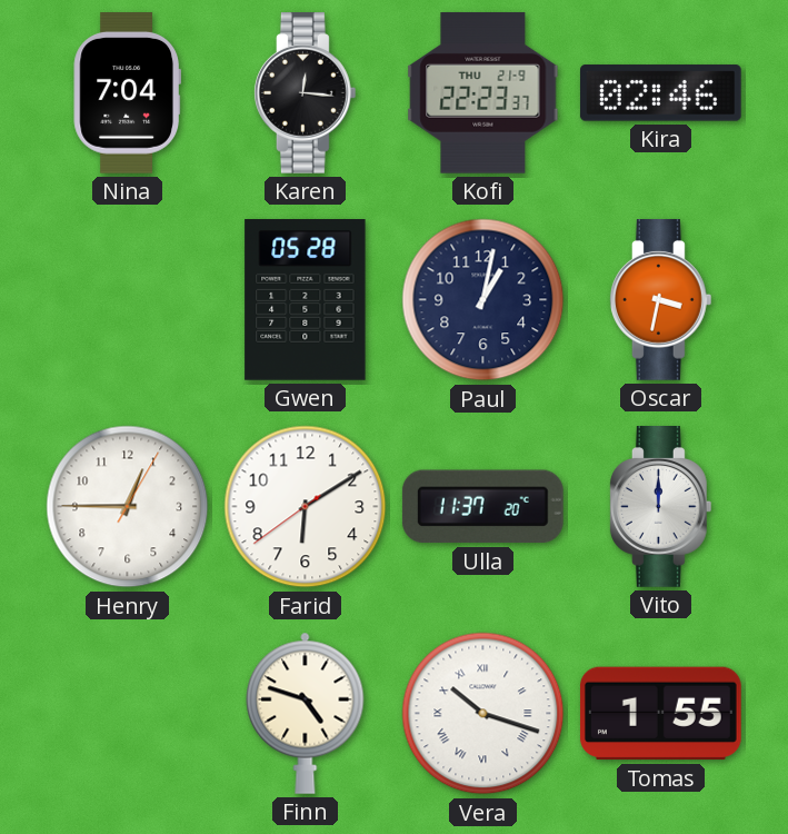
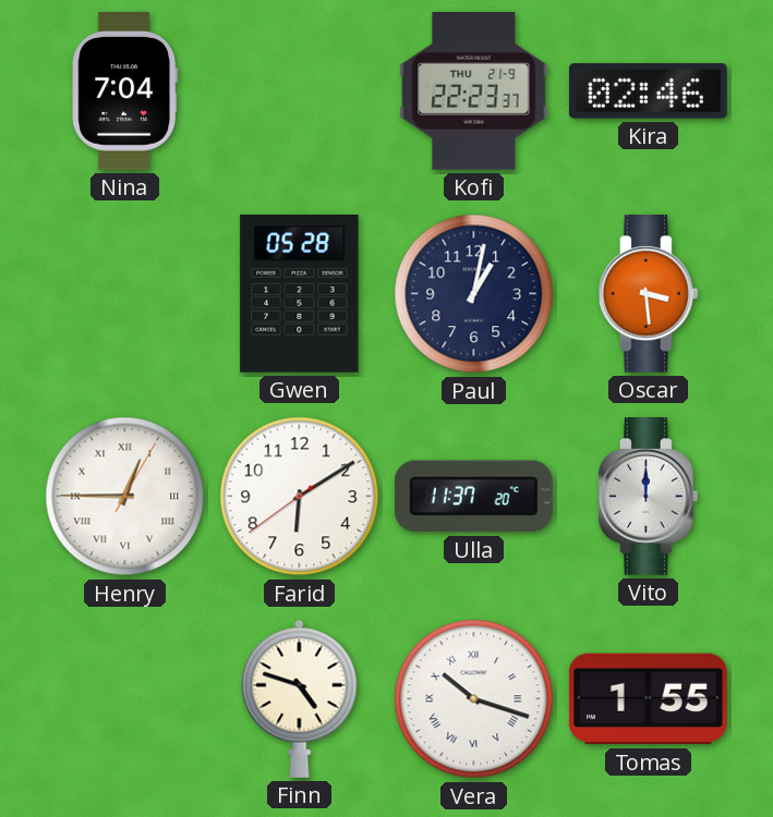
Karen: 12:16 -> none (305, 93)
Oscar: 3:32 -> 3:29 (648, 294)
Henry numerals: Arabic -> Roman (125, 497)
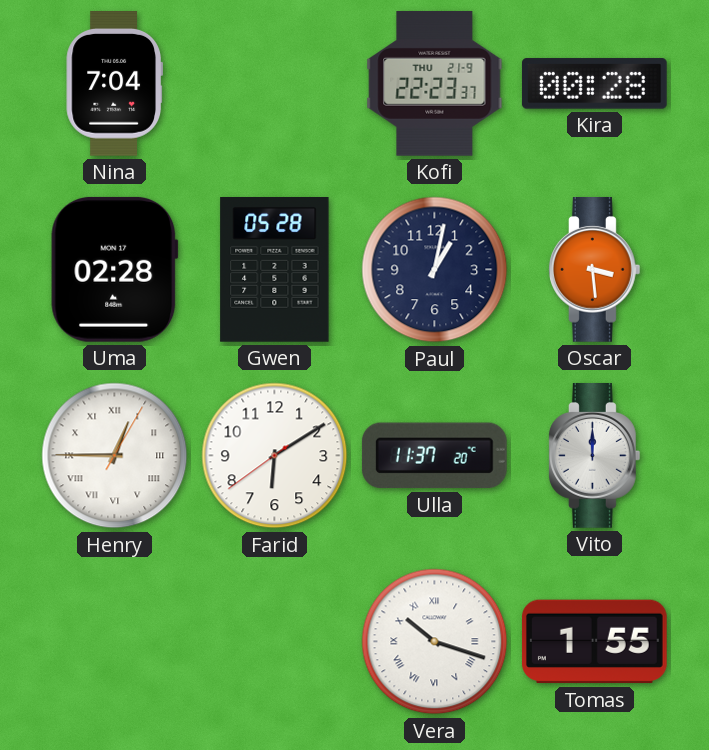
Kira: 02:46 -> 00:28 (594, 84)
Uma: none -> 02:28 (115, 269)
Finn: 4:48 -> none (300, 698)
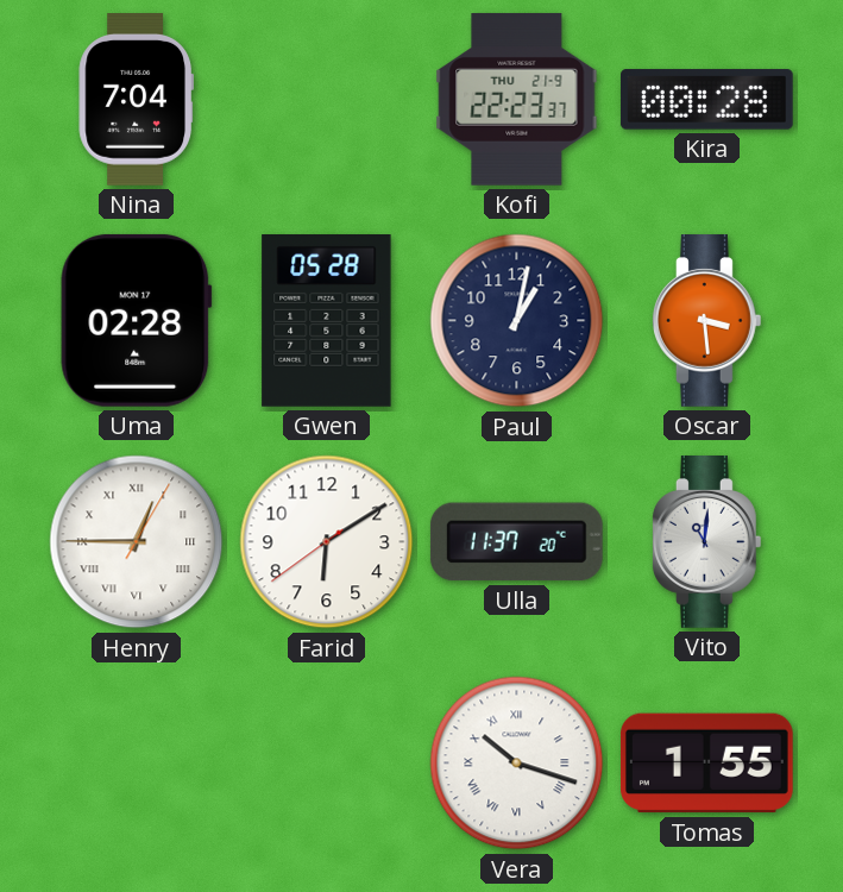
Vito: 12:00 -> 11:01 (706, 542)
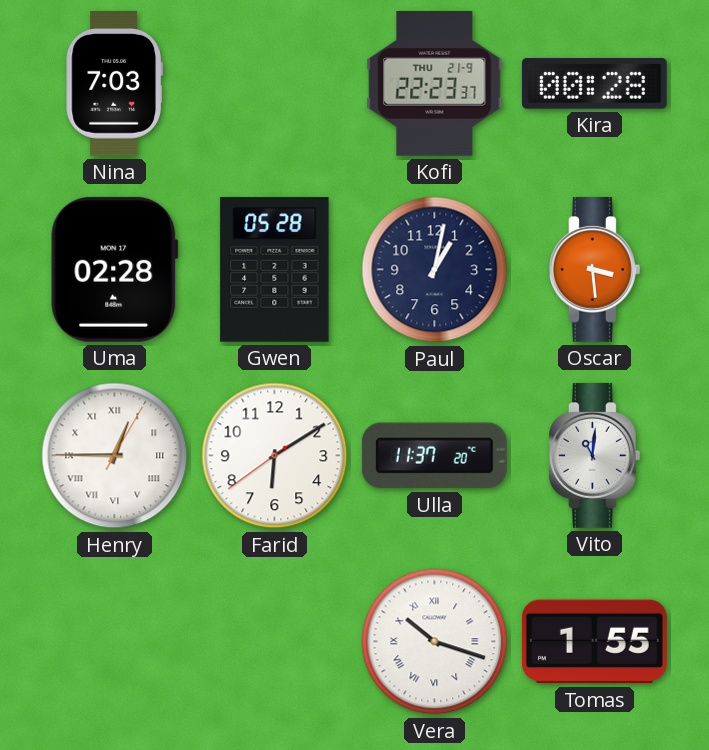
Nina: 7:04 -> 7:03 (114, 84)
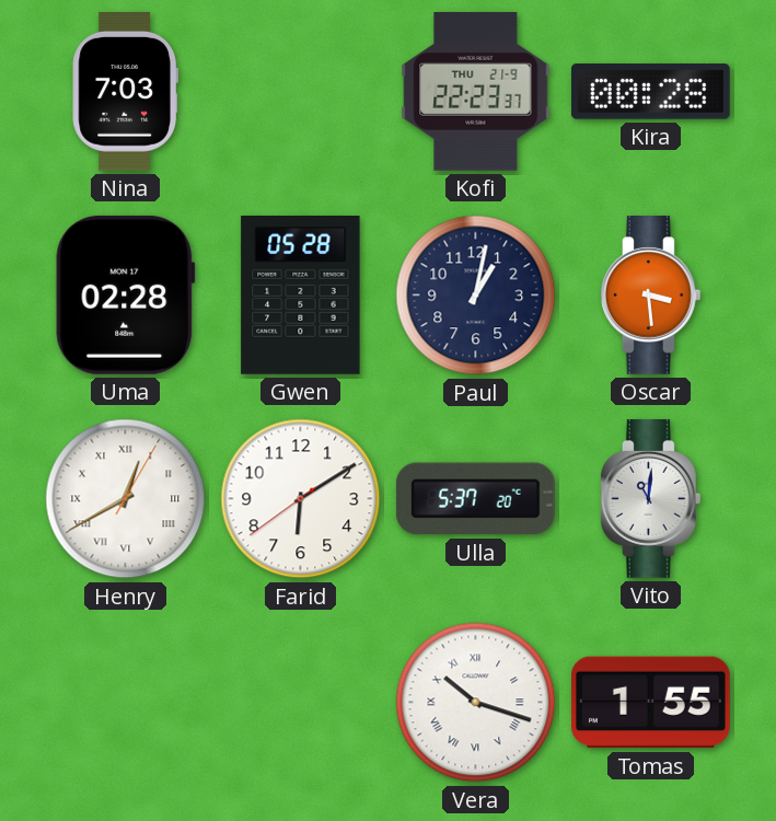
Henry: 12:45 -> 12:40 (126, 499)
Ulla: 11:37 -> 5:37 (475, 499)
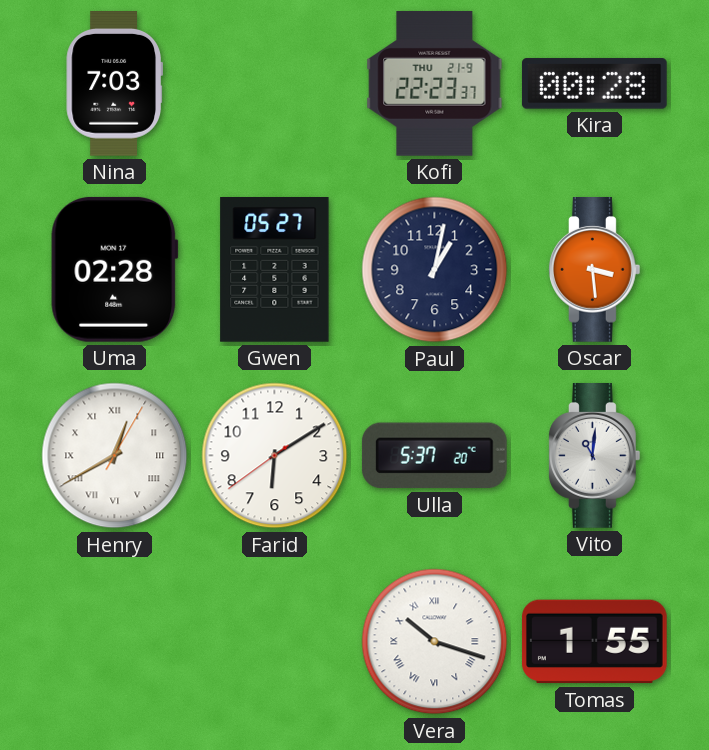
Gwen: 05:28 -> 05:27 (275, 270)
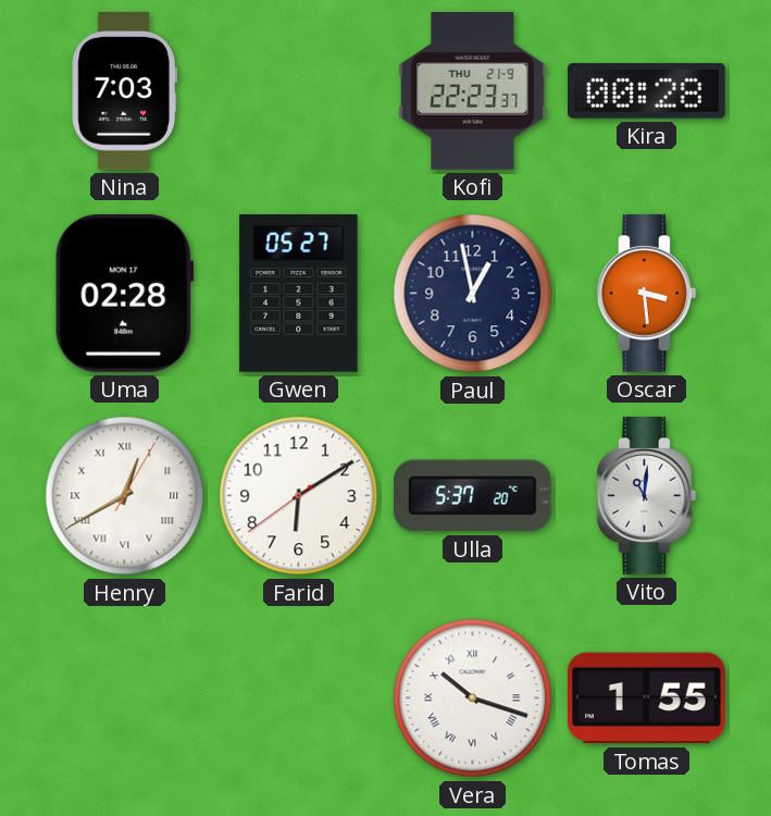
Paul: 1:02 -> 12:58 (473, 294)
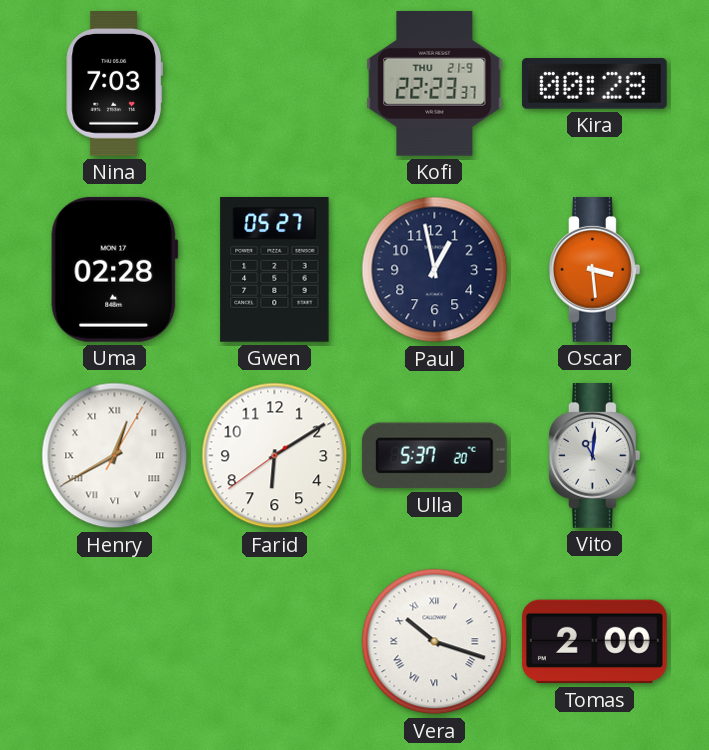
Tomas: 1:55 -> 2:00 (595, 642)
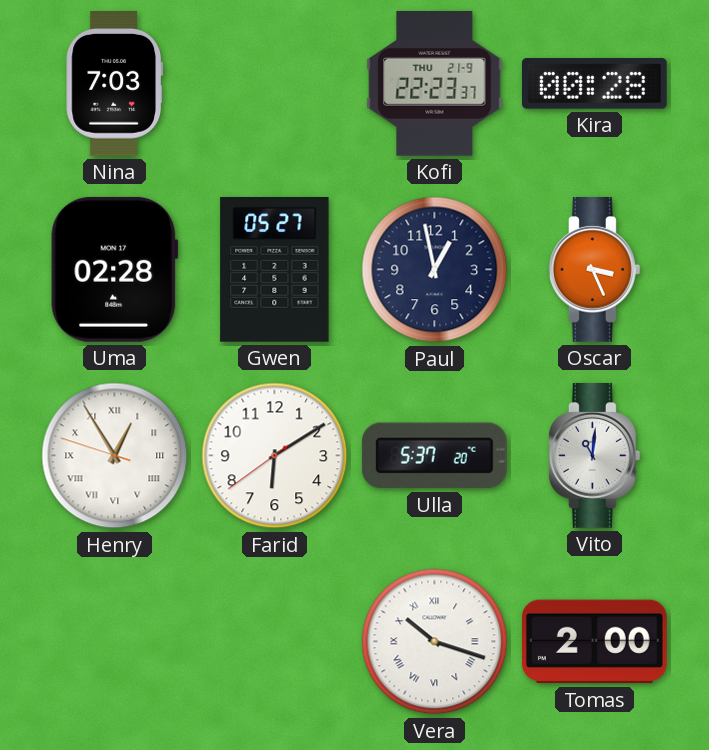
Oscar: 3:29 -> 3:26 (594, 270)
Henry: 12:40 -> 12:54 (115, 456)
